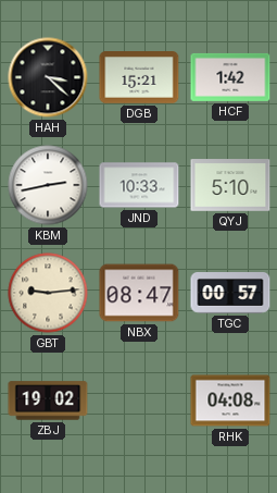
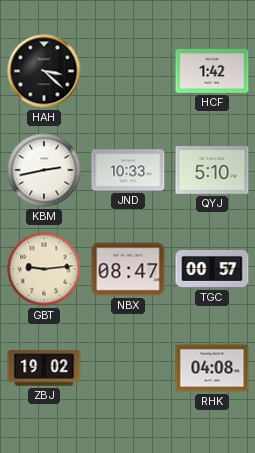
DGB: 15:21 -> none (139, 78)
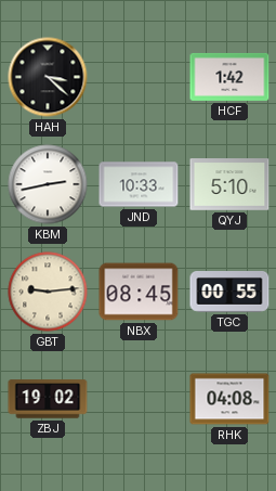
NBX: 08:47 -> 08:45 (139, 292)
TGC: 00:57 -> 00:55 (229, 293)
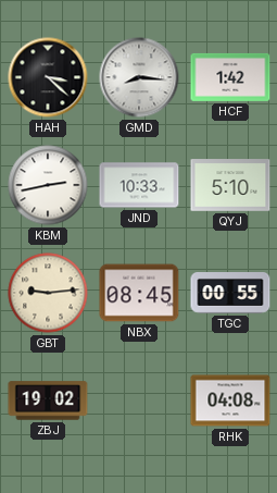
GMD: none -> 8:16 (139, 77)
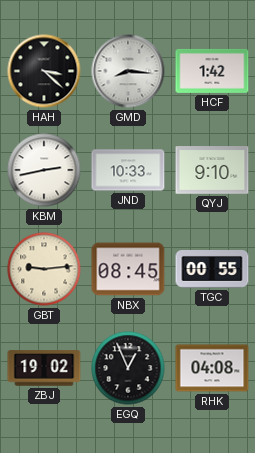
QYJ: 5:10 -> 9:10 (212, 170)
EGQ: none -> 12:56 (128, 368)
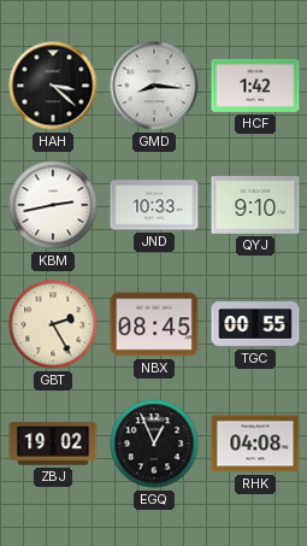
GBT: 9:14 -> 2:25 (53, 324)
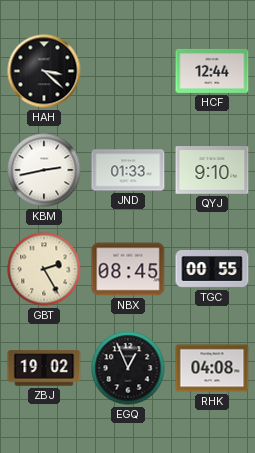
GMD: 8:16 -> none (154, 86)
HCF: 1:42 -> 12:44 (212, 71)
JND: 10:33 -> 01:33 (128, 170)
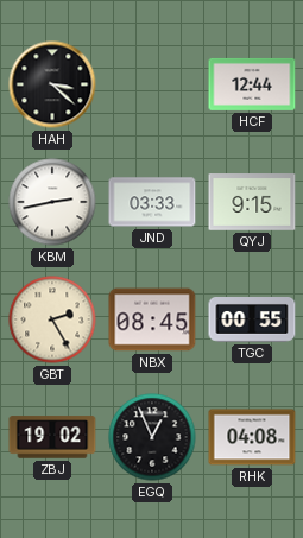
JND: 01:33 -> 03:33 (152, 202)
QYJ: 9:10 -> 9:15 (252, 202)
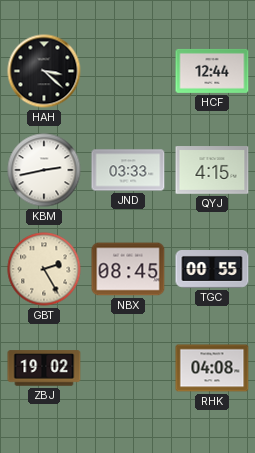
QYJ: 9:15 -> 4:15 (212, 170)
EGQ: 12:56 -> none (152, 437)
